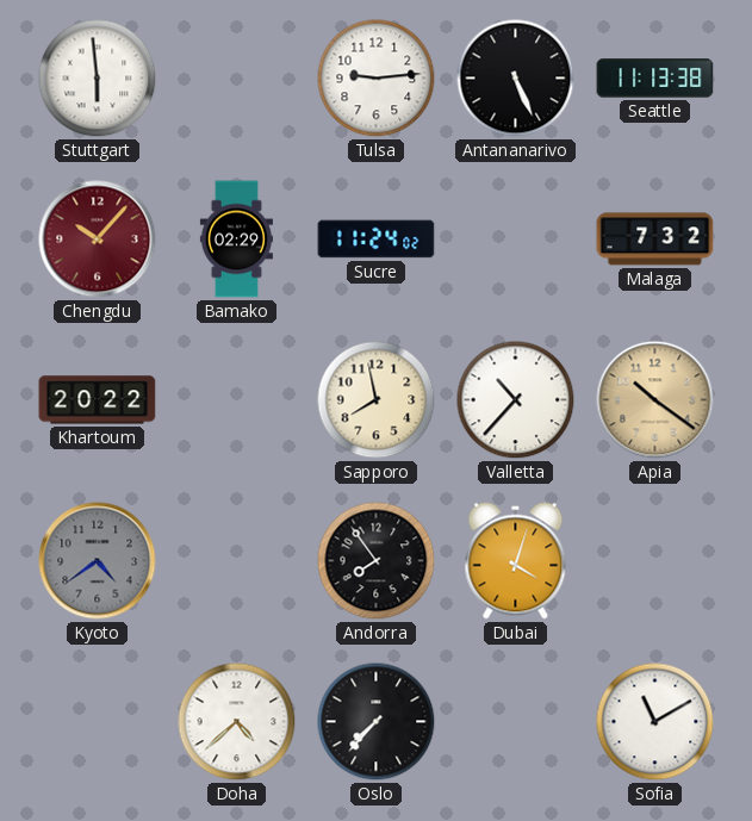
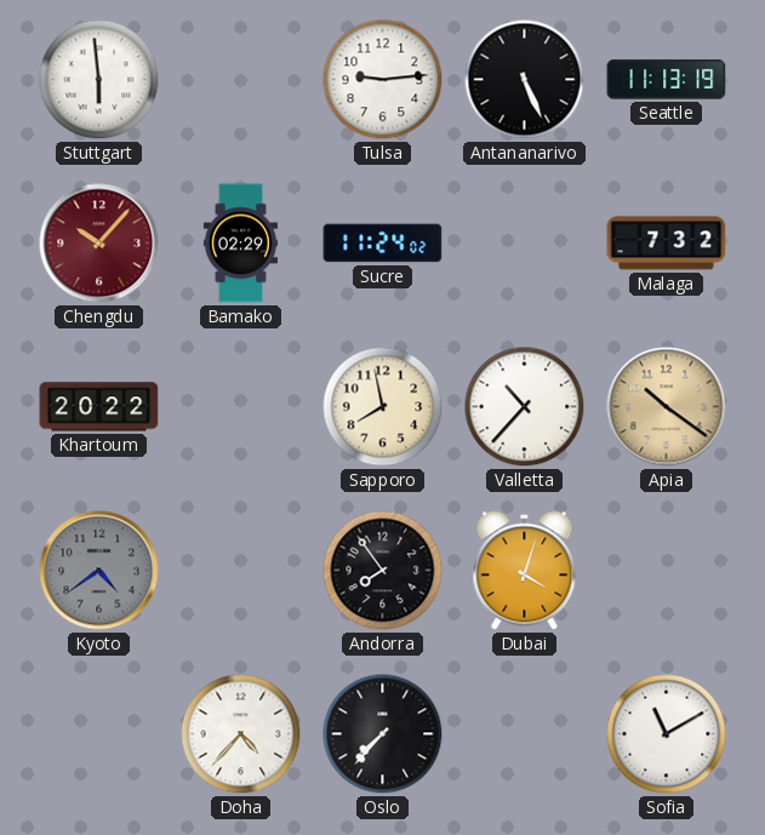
Seattle: 11:13:38 -> 11:13:19 (667, 80)
Doha: 4:38 -> 4:37 (241, 734)
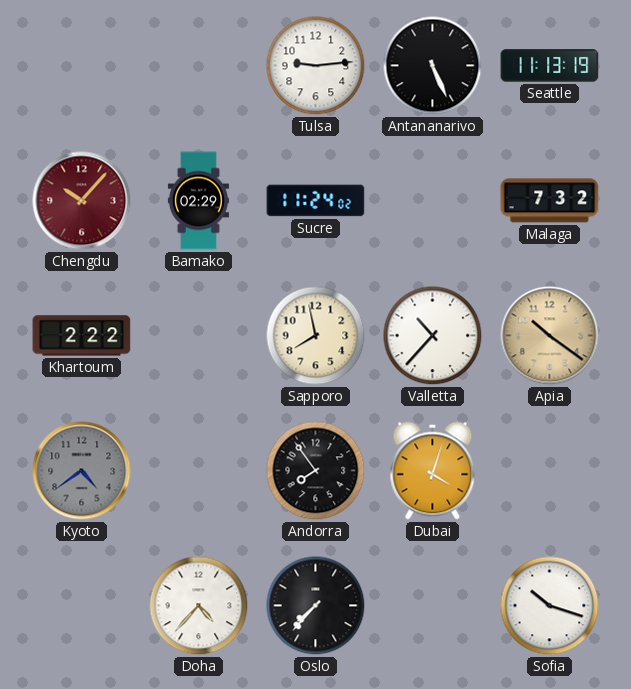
Stuttgart: 5:59 -> none (99, 80)
Khartoum: 20:22 -> 2:22 (82, 336)
Sofia: 11:10 -> 10:18 (550, 606)
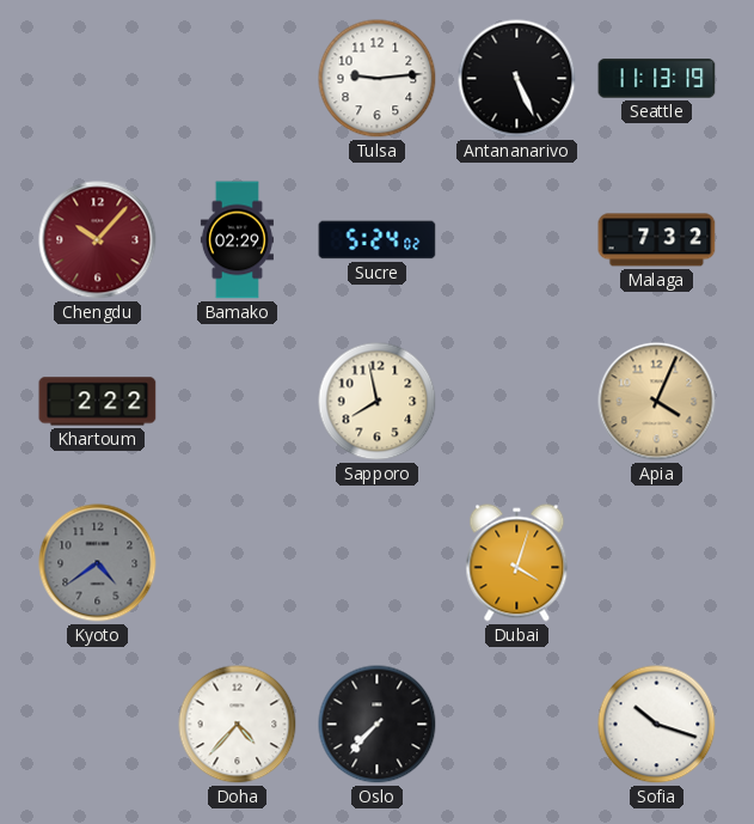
Sucre: 11:24 -> 5:24 (378, 240)
Valletta: 10:37 -> none (433, 336)
Apia: 10:21 -> 4:04 (657, 402)
Andorra: 7:54 -> none (316, 471)
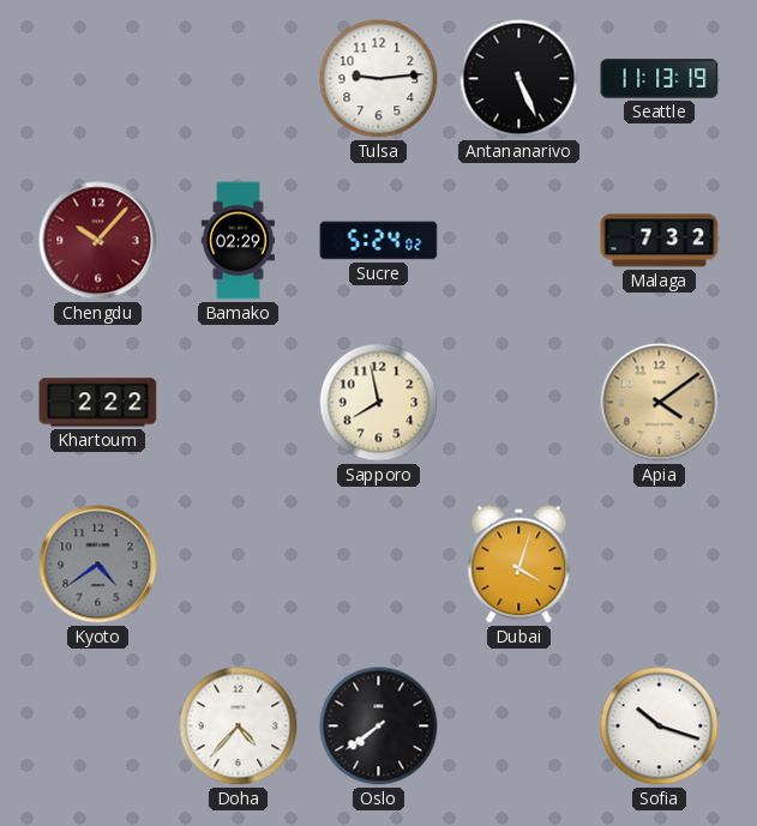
Apia: 4:04 -> 4:09 (660, 403)
Oslo: 7:37 -> 7:39 (379, 726)
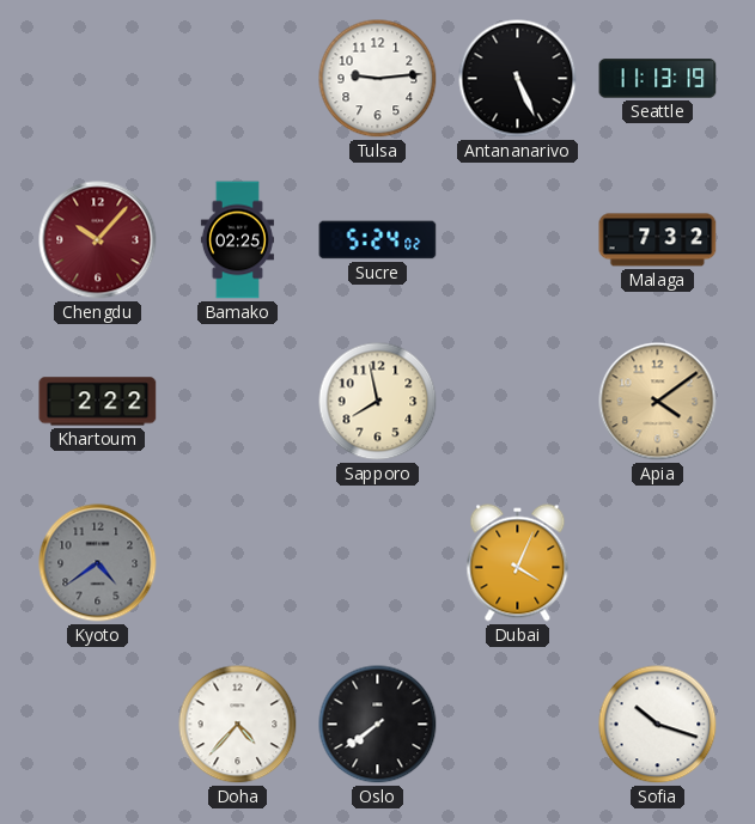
Bamako: 02:29 -> 02:25 (237, 240)
Dubai: 4:03 -> 4:04 (518, 563)
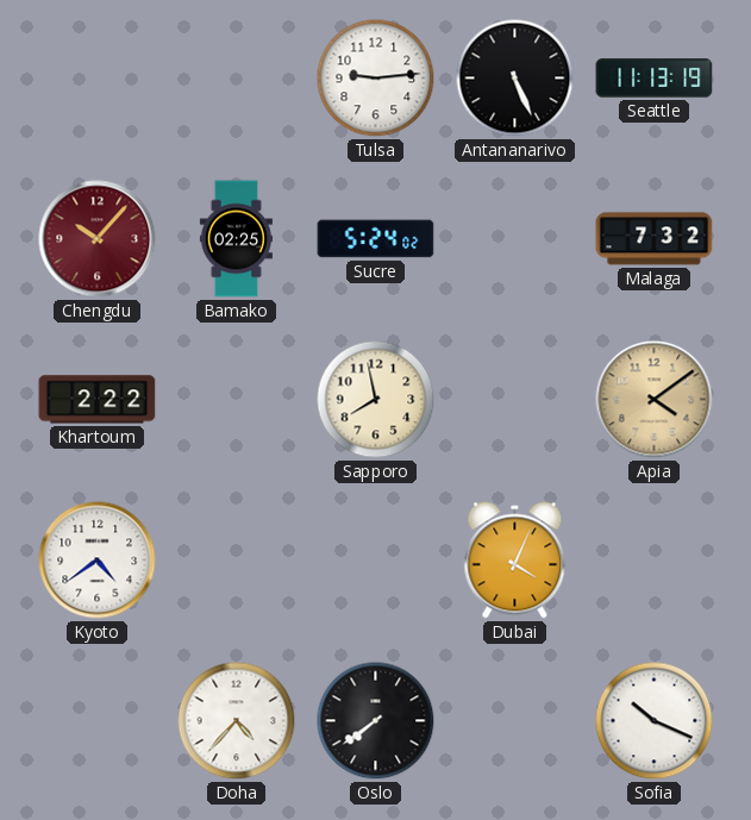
Kyoto dial: grey -> white (98, 561)
Sofia: 10:18 -> 10:19 (655, 721)
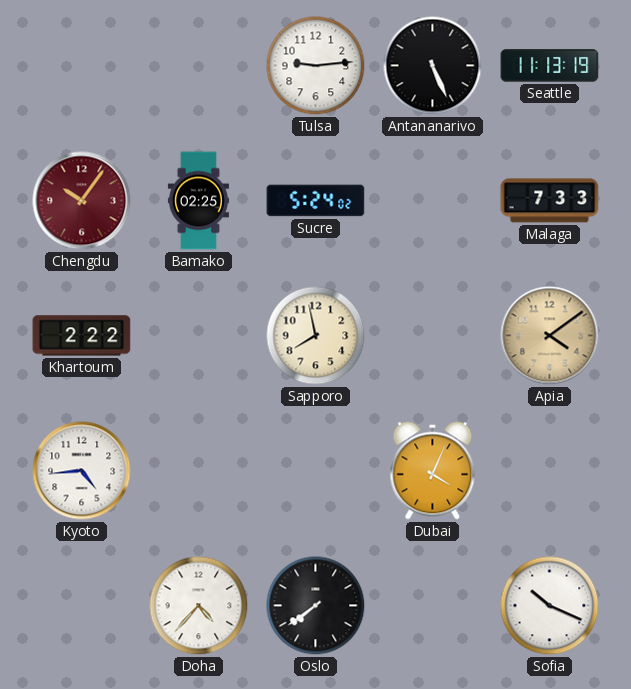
Chengdu: 10:07 -> 10:06 (82, 201)
Malaga: 7:32 -> 7:33 (550, 201)
Kyoto: 4:39 -> 4:44 (82, 471)
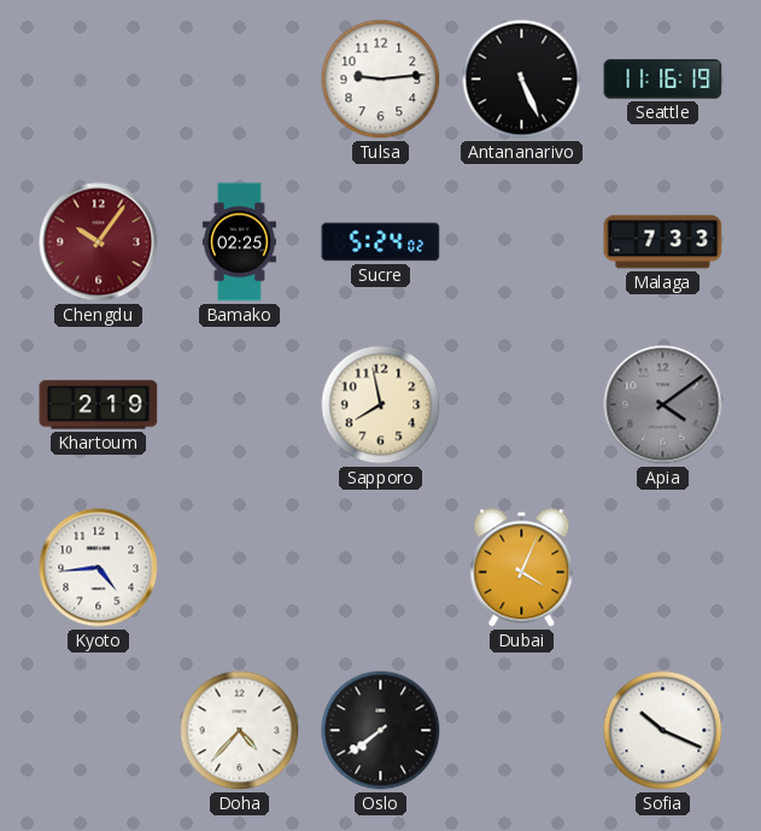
Seattle: 11:13 -> 11:16 (663, 80)
Khartoum: 2:22 -> 2:19 (99, 405)
Apia dial: champagne -> grey (663, 405)
